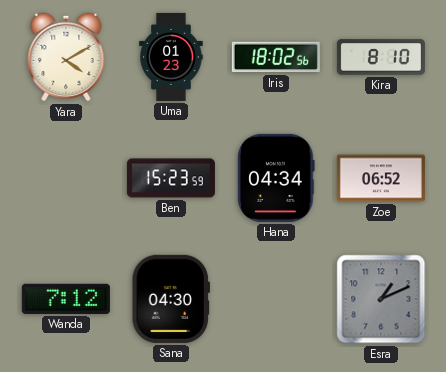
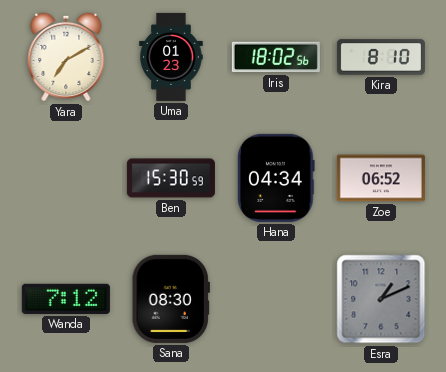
Yara: 4:10 -> 7:10 (66, 57)
Ben: 15:23 -> 15:30 (171, 178)
Sana: 04:30 -> 08:30 (171, 299)
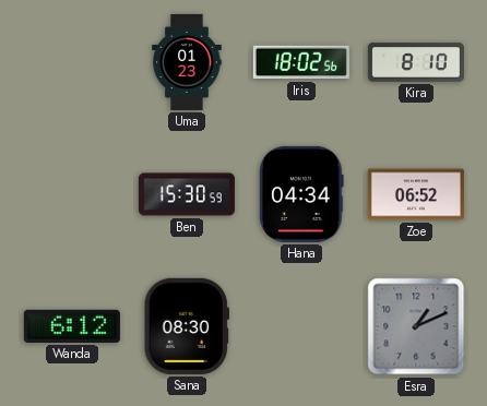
Yara: 7:10 -> none (66, 57)
Wanda: 7:12 -> 6:12 (72, 326)
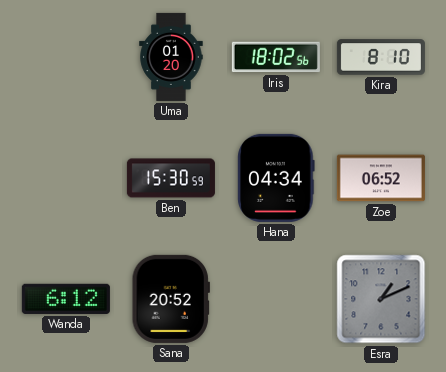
Uma: 01:23 -> 01:20 (171, 57)
Sana: 08:30 -> 20:52 (171, 299)
